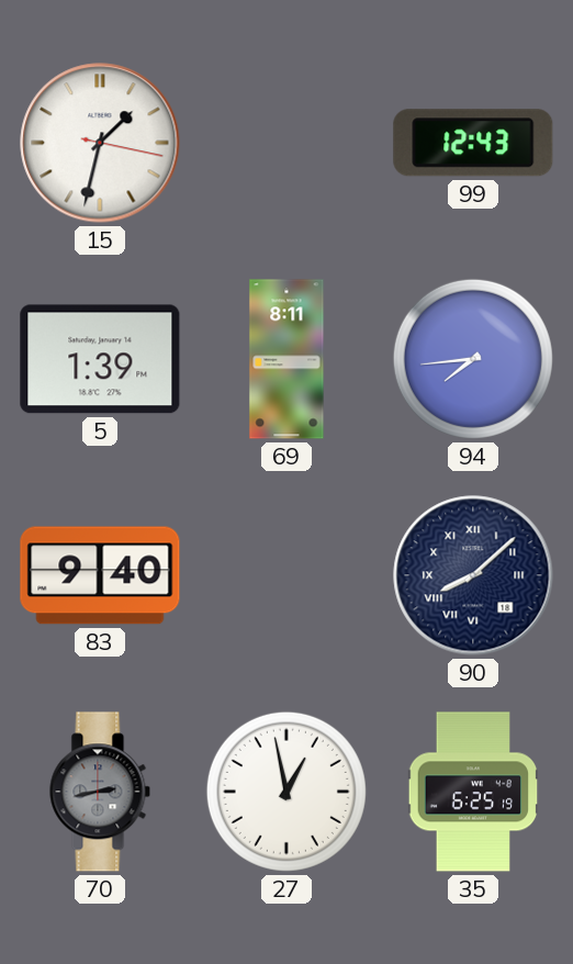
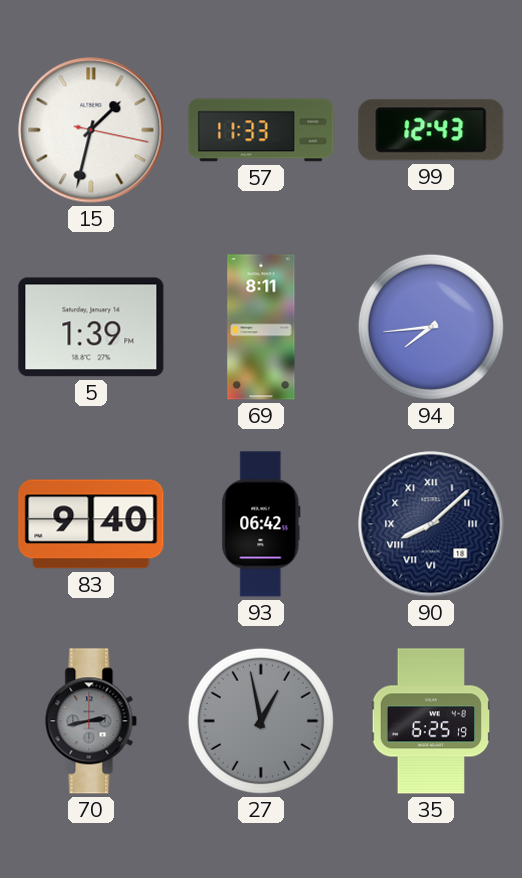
57: none -> 11:33 (261, 130)
93: none -> 06:42 (261, 524)
27 dial: white -> grey (261, 721)
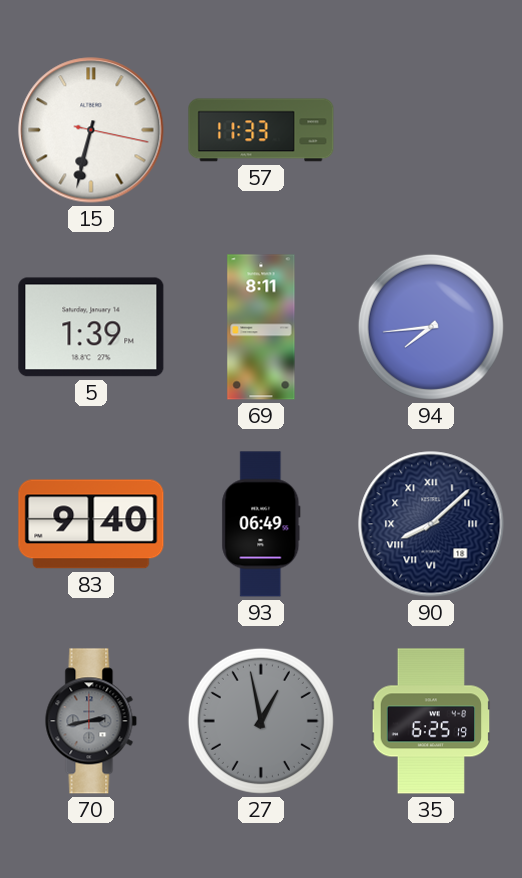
15: 1:32 -> 6:32 (91, 130)
99: 12:43 -> none (431, 130)
93: 06:42 -> 06:49 (261, 524)
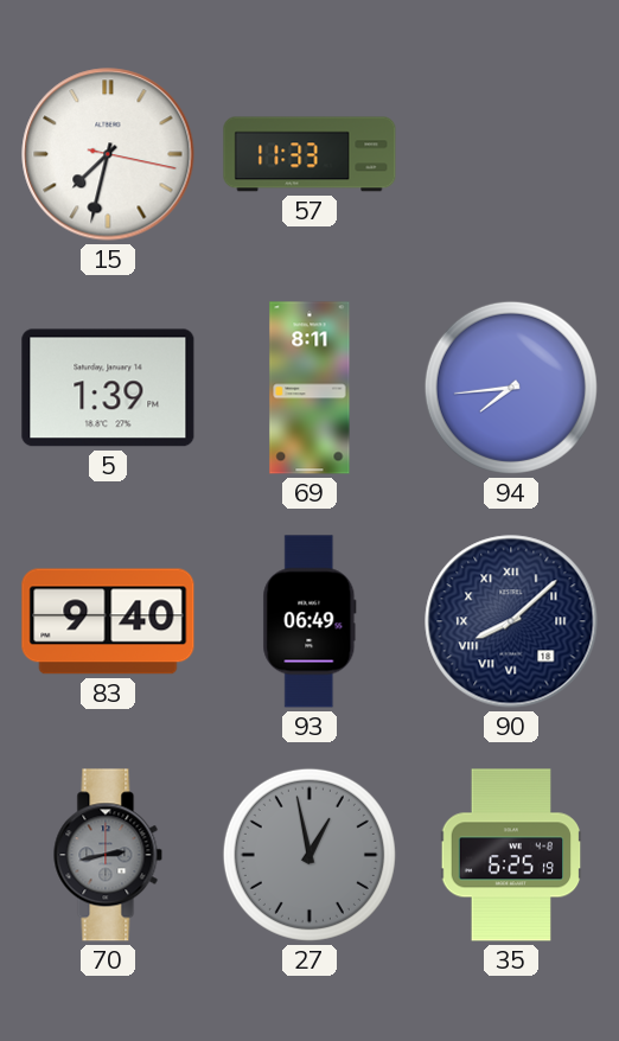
15: 6:32 -> 7:32 (108, 154)
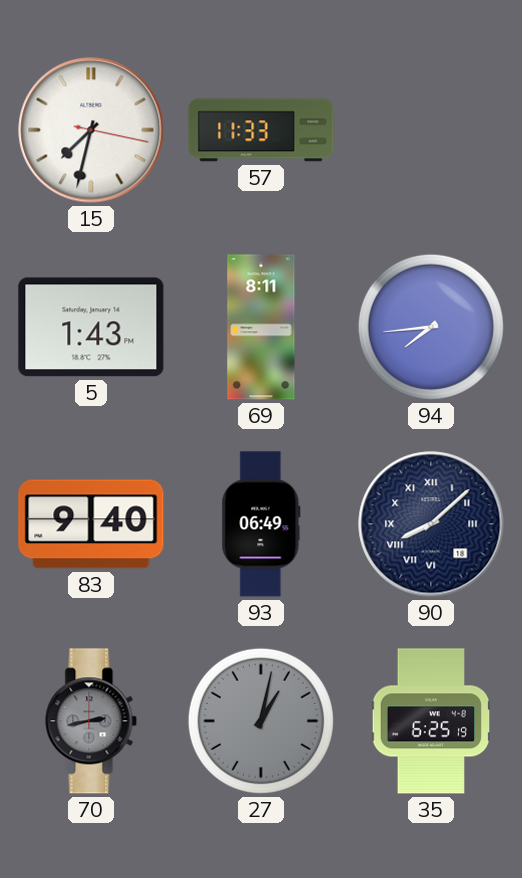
5: 1:39 -> 1:43 (91, 327)
27: 12:58 -> 1:02 (261, 721)
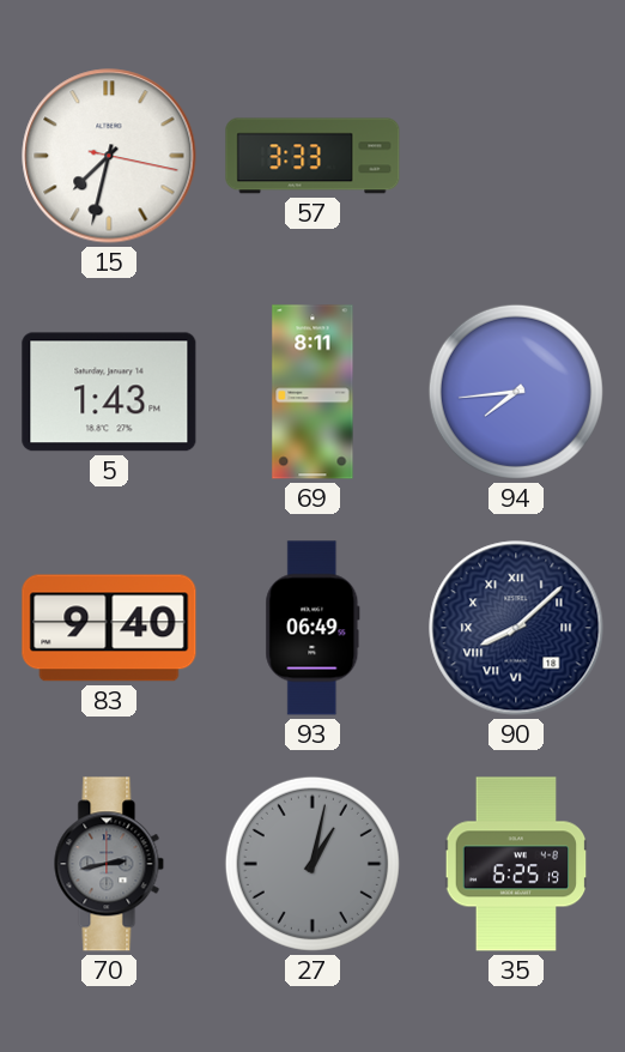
57: 11:33 -> 3:33 (313, 156)
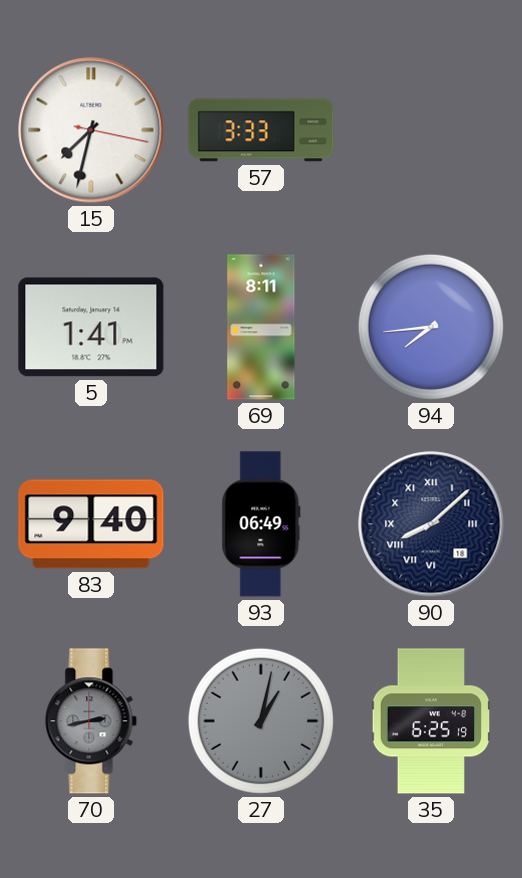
5: 1:43 -> 1:41 (91, 327)
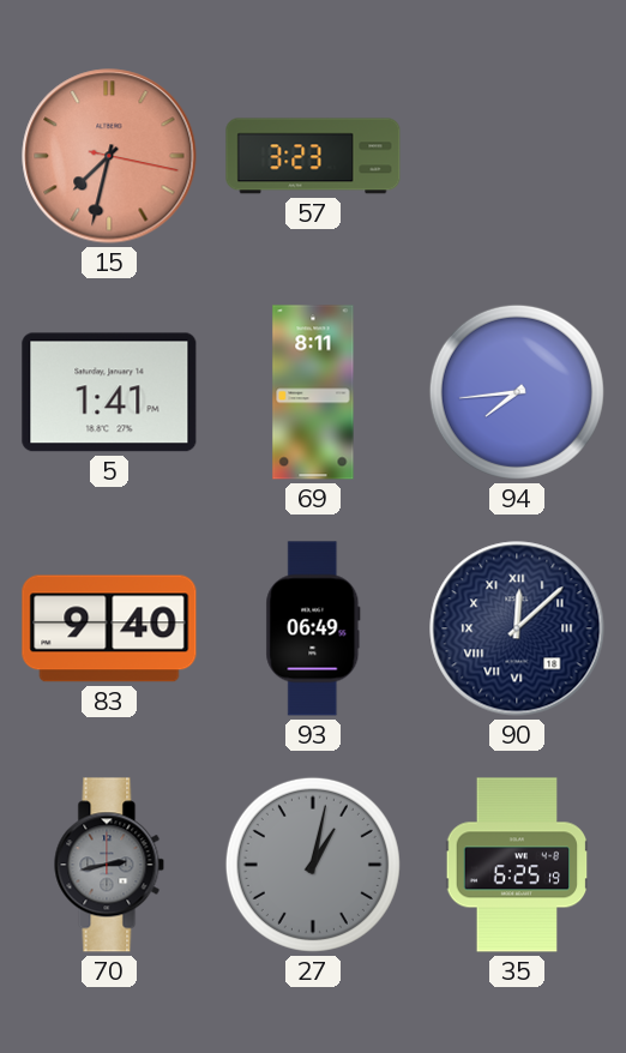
15 dial: white -> salmon (109, 156)
57: 3:33 -> 3:23 (313, 156)
90: 8:08 -> 12:08 (517, 628)
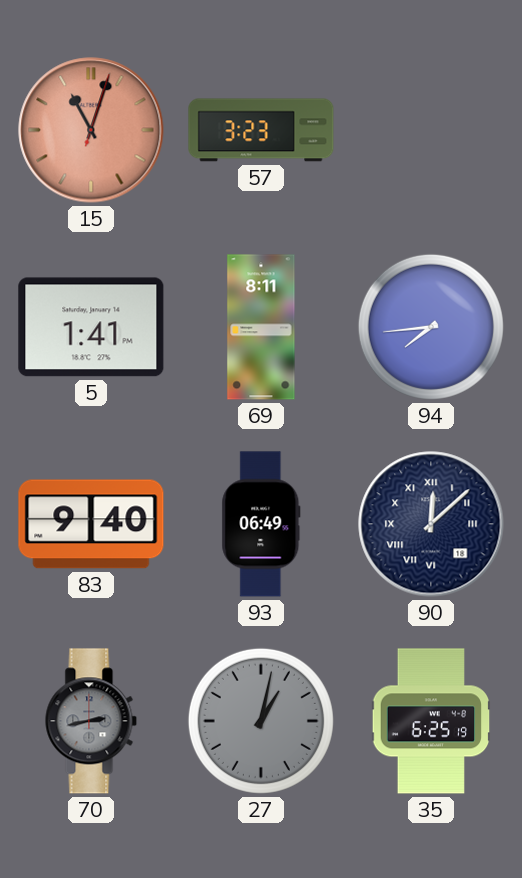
15: 7:32 -> 11:03 (91, 130)
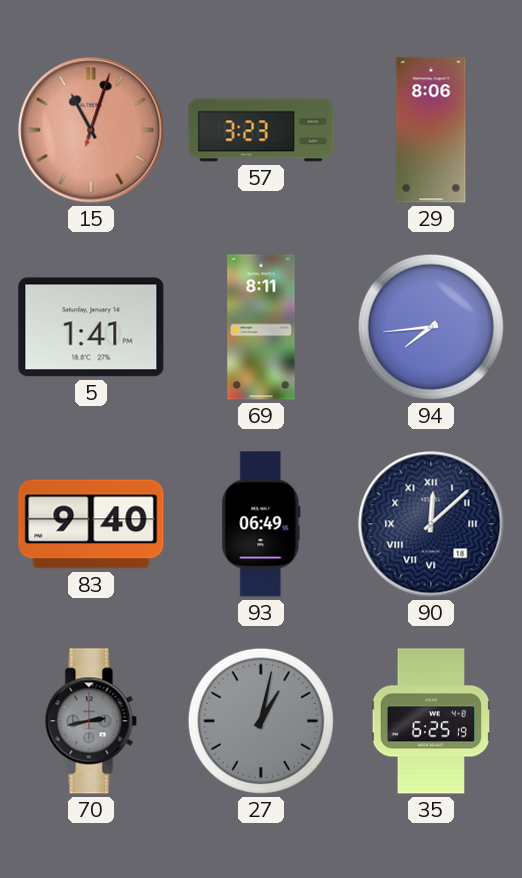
29: none -> 8:06 (431, 130)
